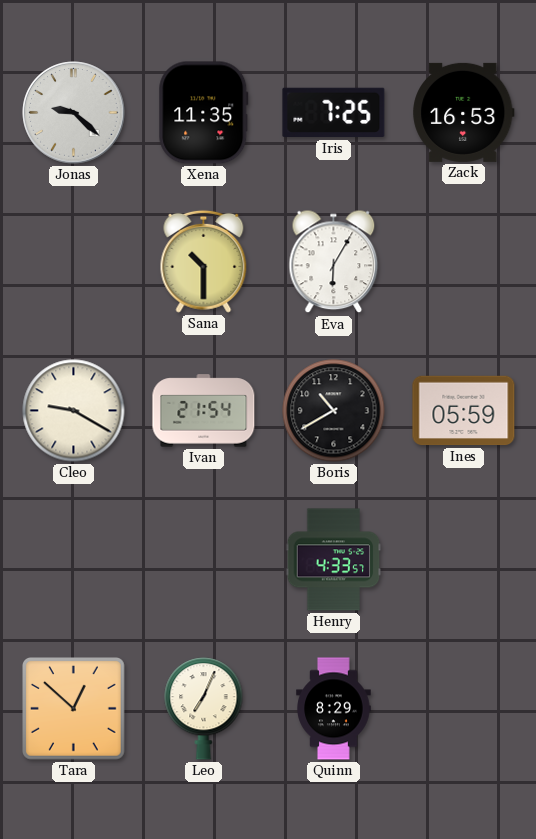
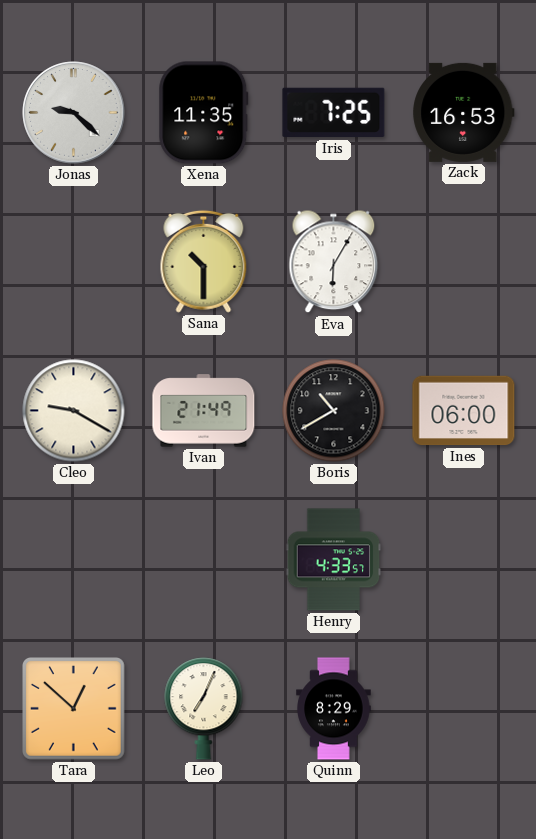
Ivan: 21:54 -> 21:49 (204, 411)
Ines: 05:59 -> 06:00 (464, 411)
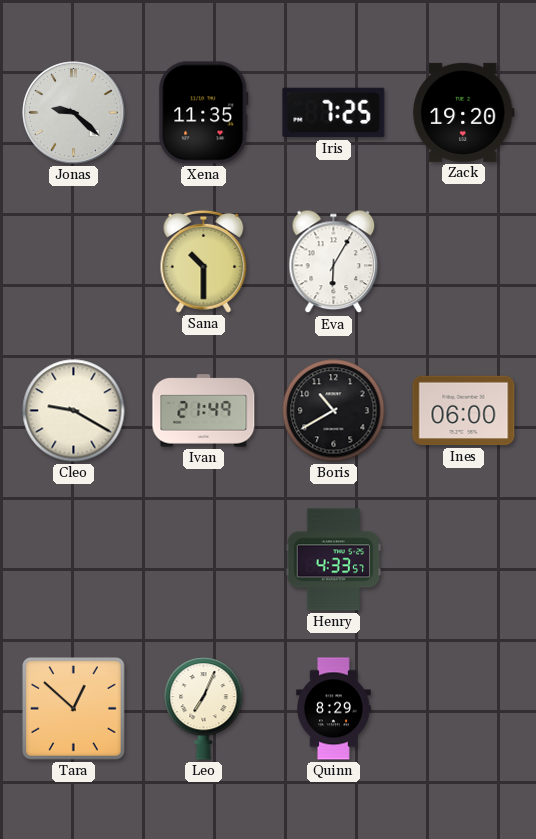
Zack: 16:53 -> 19:20 (464, 112)
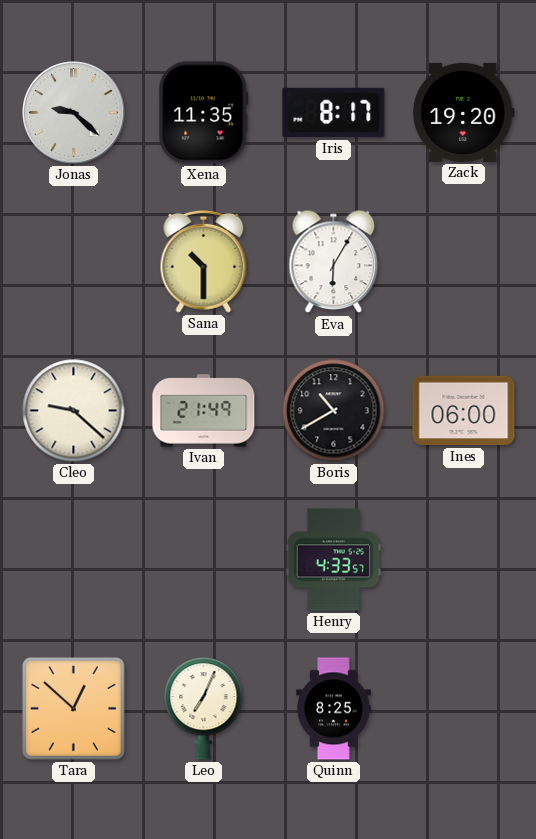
Iris: 7:25 -> 8:17 (334, 113)
Cleo: 9:20 -> 9:22 (74, 411)
Quinn: 8:29 -> 8:25 (334, 709)
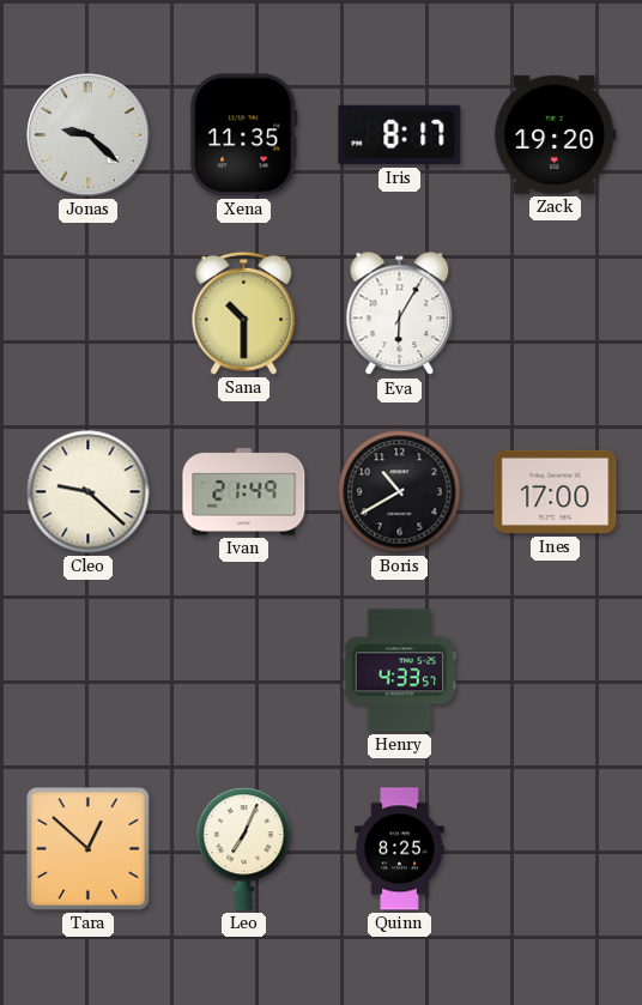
Ines: 06:00 -> 17:00 (556, 492)
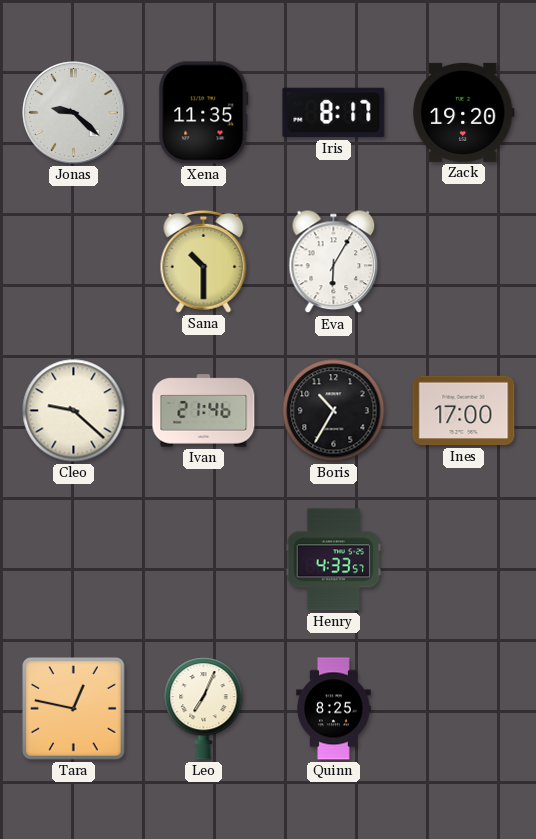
Ivan: 21:49 -> 21:46 (204, 411)
Boris: 10:40 -> 10:35 (334, 411)
Tara: 12:52 -> 12:47 (74, 709)
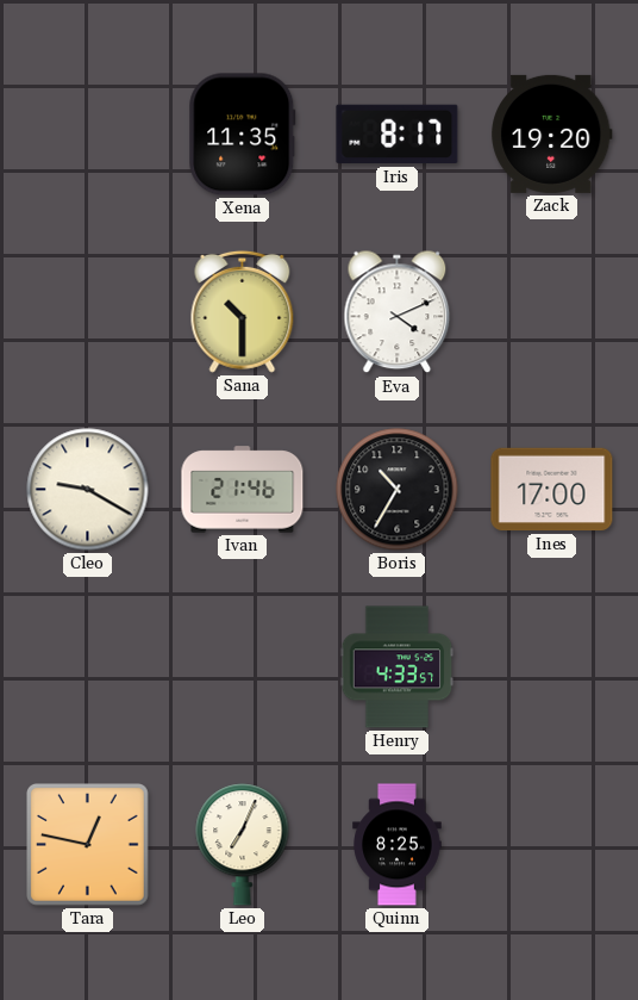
Jonas: 9:22 -> none (74, 113)
Eva: 6:05 -> 4:11 (398, 312)
Cleo: 9:22 -> 9:20 (88, 490)
